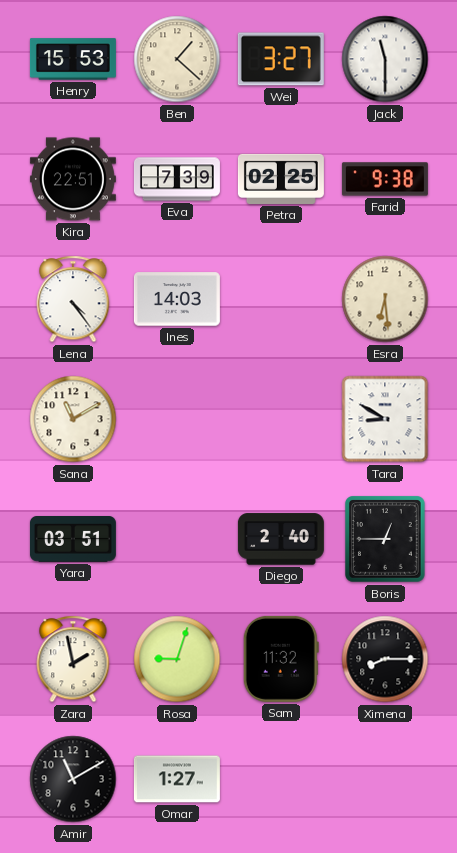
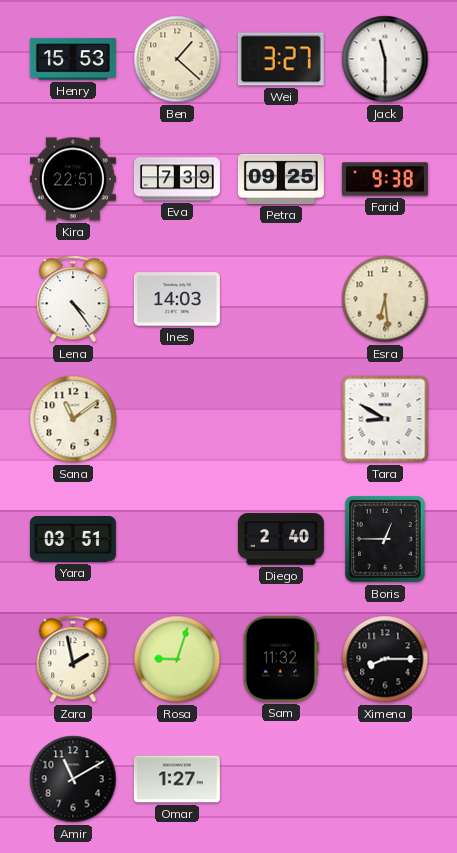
Petra: 02:25 -> 09:25 (281, 179)
Sana: 11:10 -> 11:09 (73, 419)
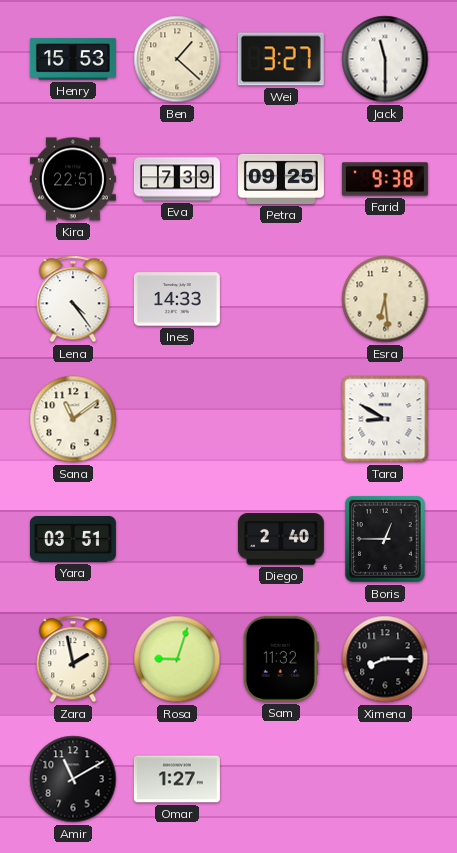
Ines: 14:03 -> 14:33 (177, 299)
